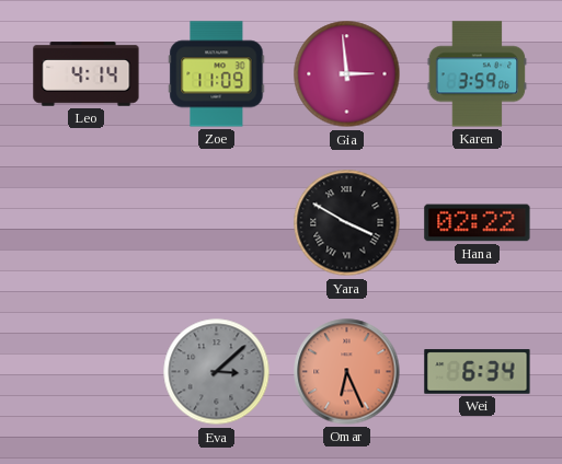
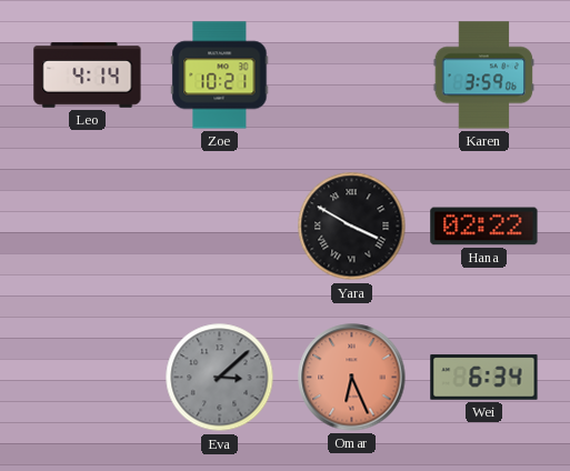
Zoe: 11:09 -> 10:21 (220, 76)
Gia: 2:59 -> none (347, 74)
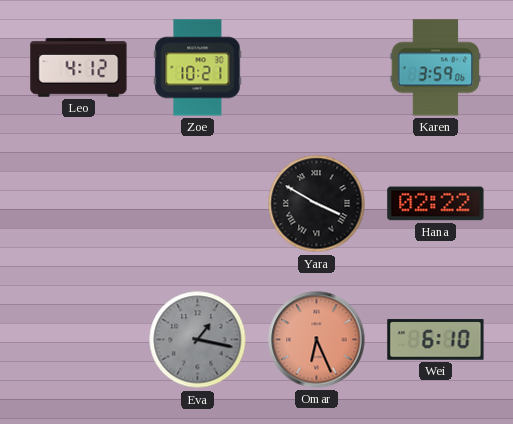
Leo: 4:14 -> 4:12 (79, 68)
Eva: 3:08 -> 1:17 (198, 340)
Wei: 6:34 -> 6:10 (436, 340)
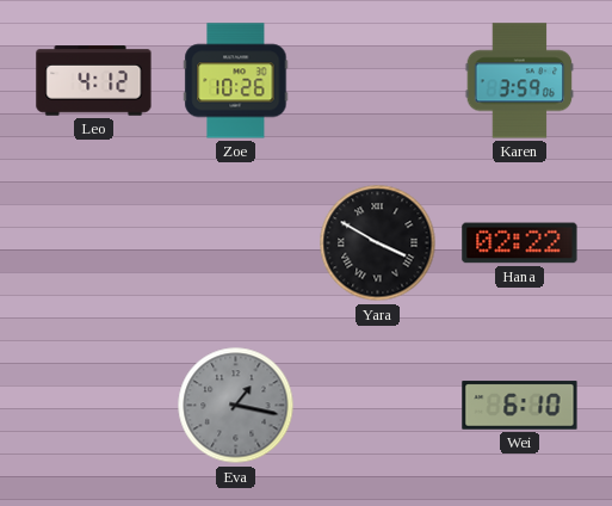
Zoe: 10:21 -> 10:26 (236, 81)
Omar: 6:26 -> none (317, 340)
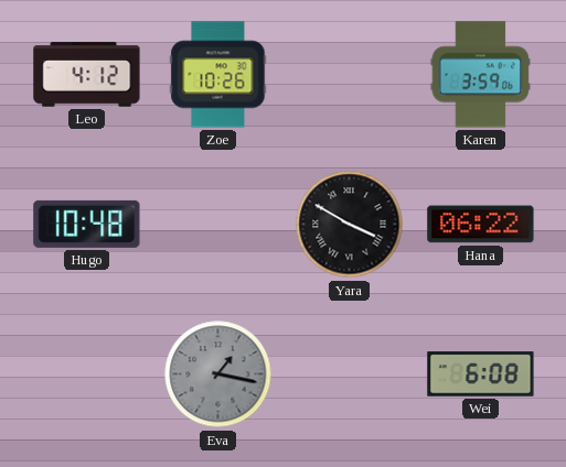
Hugo: none -> 10:48 (87, 224)
Hana: 02:22 -> 06:22 (481, 225)
Wei: 6:10 -> 6:08 (481, 374)
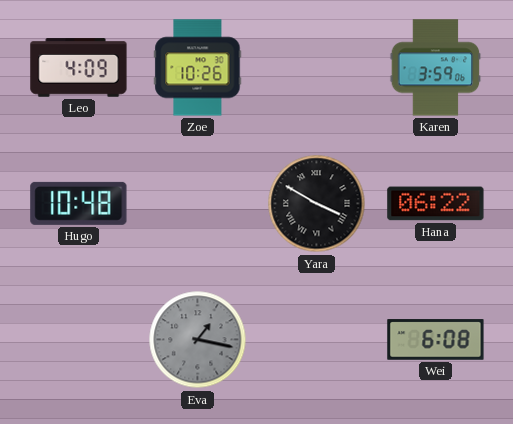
Leo: 4:12 -> 4:09 (79, 68)
